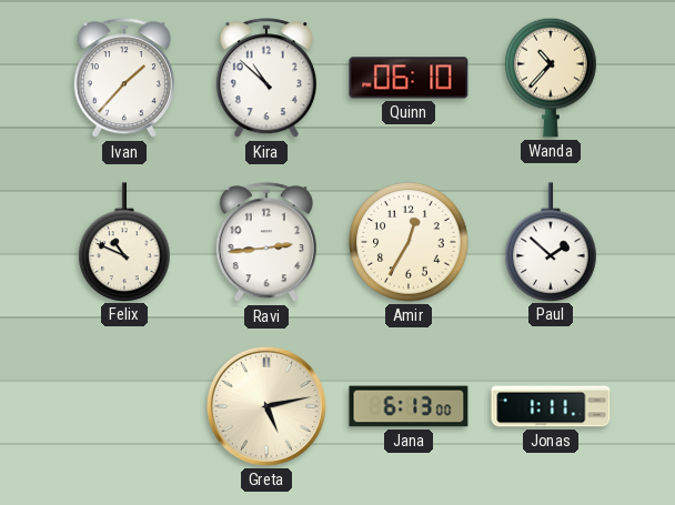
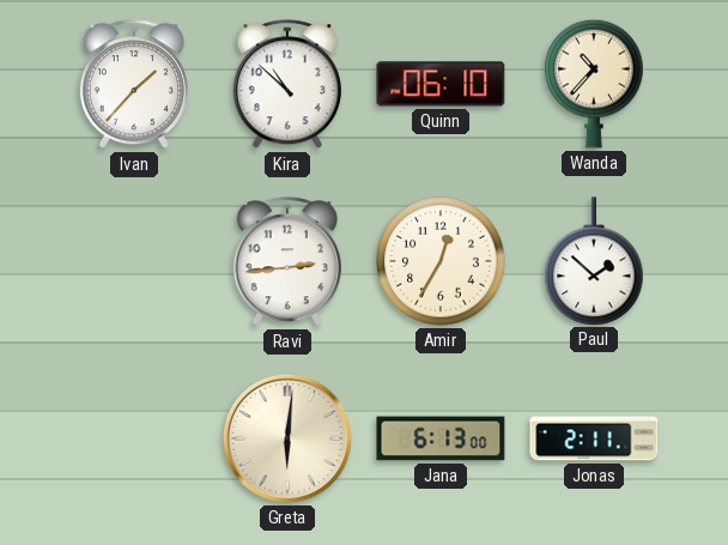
Felix: 10:49 -> none (124, 242)
Greta: 5:13 -> 6:01 (287, 438)
Jonas: 1:11 -> 2:11 (594, 438)
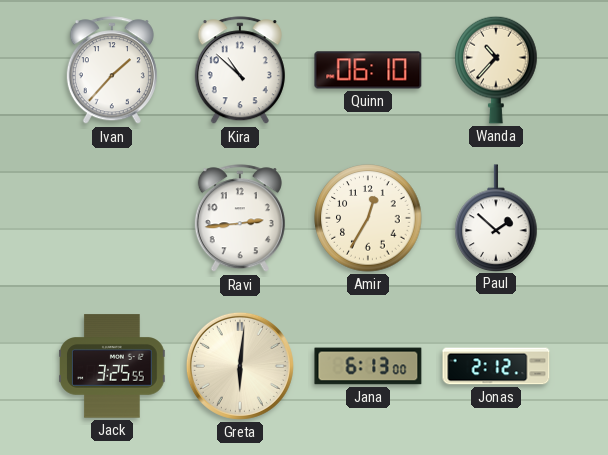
Jack: none -> 3:25 (113, 366)
Jonas: 2:11 -> 2:12 (496, 366)
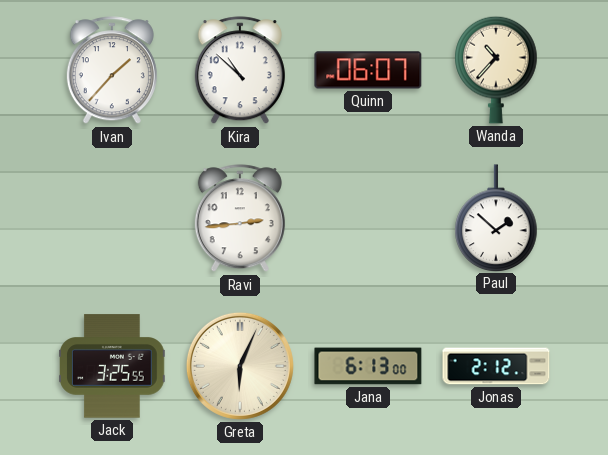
Quinn: 06:10 -> 06:07 (368, 70)
Amir: 12:35 -> none (368, 218)
Greta: 6:01 -> 6:04 (240, 366)
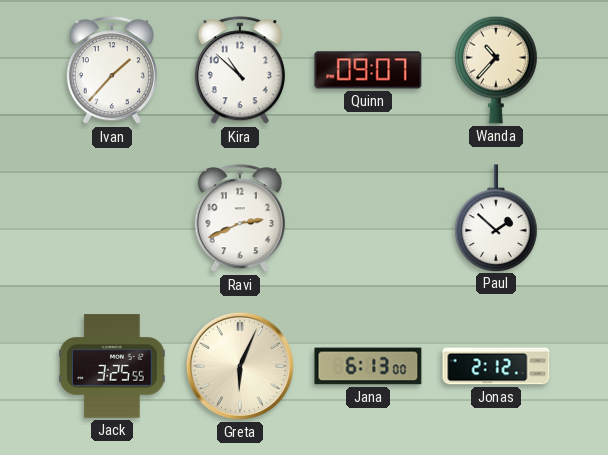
Quinn: 06:07 -> 09:07 (368, 70)
Ravi: 2:44 -> 2:41 (240, 219)
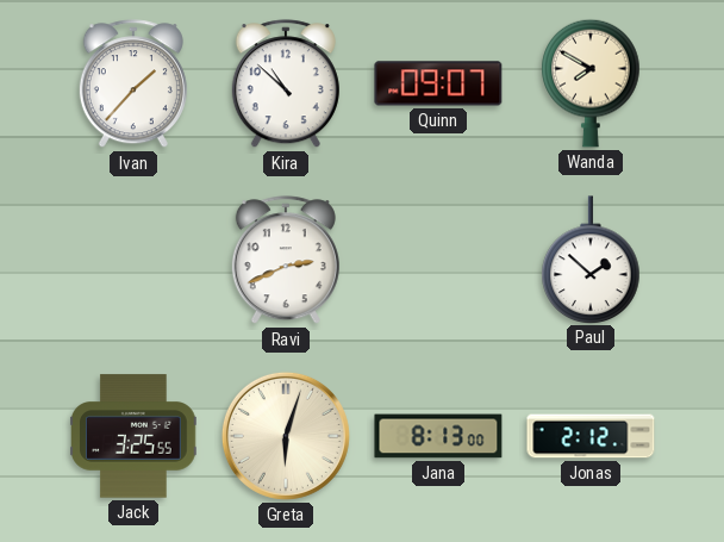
Wanda: 10:37 -> 7:50 (591, 83)
Greta: 6:04 -> 6:03 (286, 436)
Jana: 6:13 -> 8:13 (438, 436)
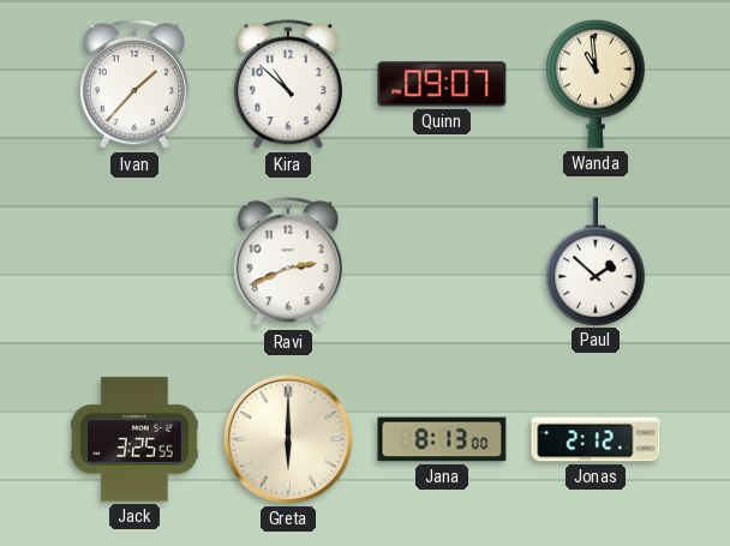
Wanda: 7:50 -> 10:59 (596, 84)
Greta: 6:03 -> 6:00 (288, 439)
